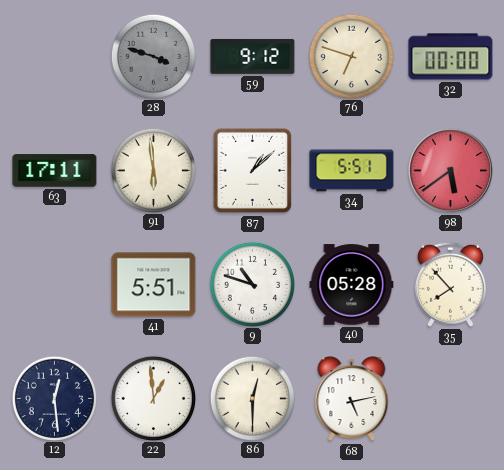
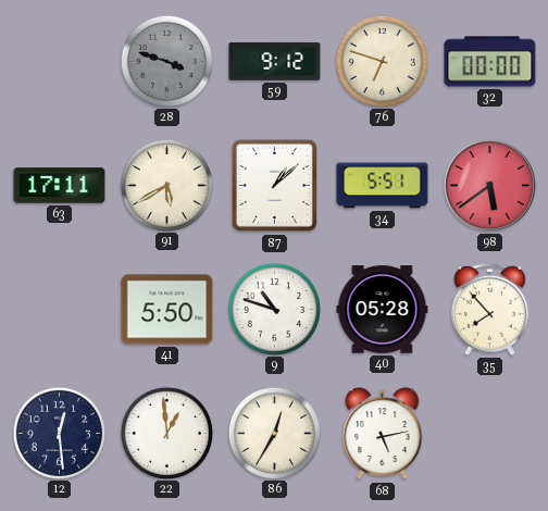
91: 5:59 -> 5:40 (166, 185)
41: 5:51 -> 5:50 (167, 310)
86: 12:30 -> 12:35 (274, 433)
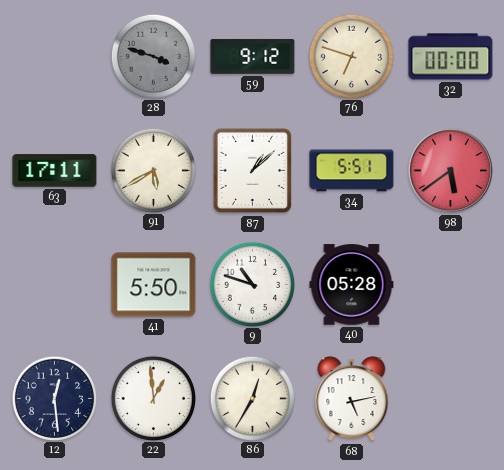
35: 7:53 -> none (489, 309)
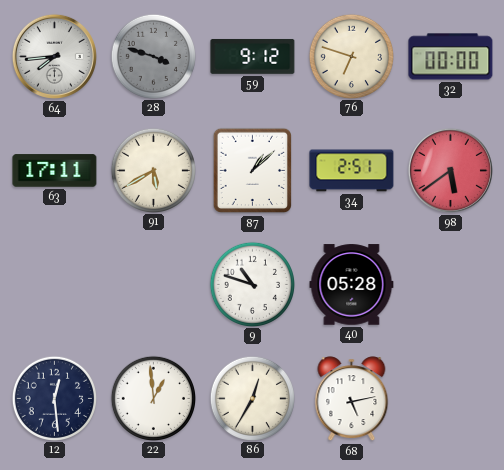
64: none -> 7:44 (54, 56)
34: 5:51 -> 2:51 (352, 171)
41: 5:50 -> none (154, 285)
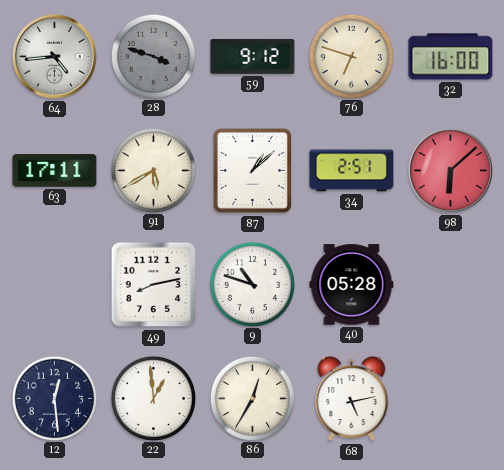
64: 7:44 -> 4:44 (54, 56)
32: 00:00 -> 16:00 (451, 57)
98: 5:39 -> 6:08 (450, 170)
49: none -> 8:13 (154, 285)
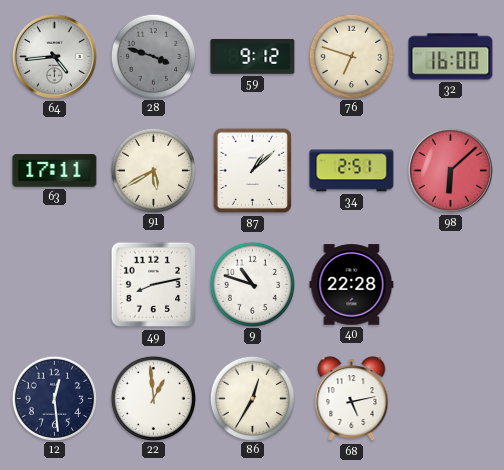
40: 05:28 -> 22:28 (352, 285)
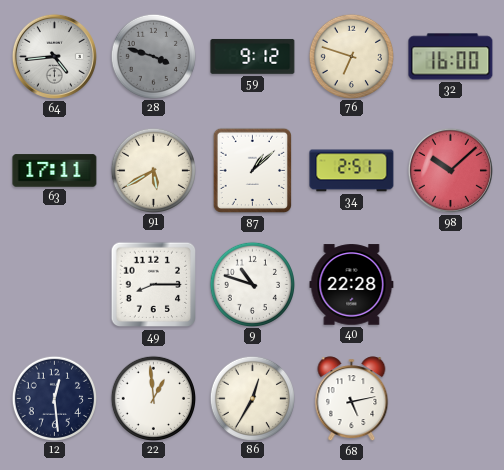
98: 6:08 -> 10:08 (450, 170)
49: 8:13 -> 8:15 (154, 285)
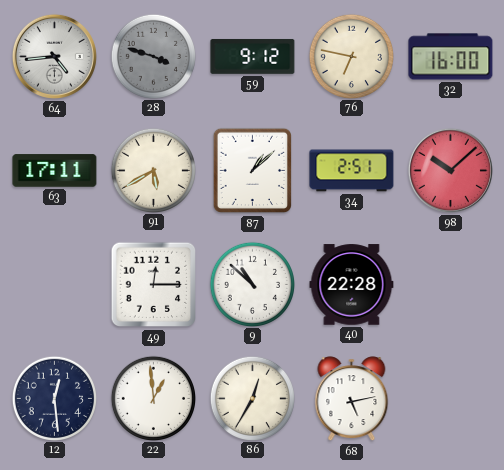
76: 6:48 -> 6:47 (351, 56)
49: 8:15 -> 12:15 (154, 285)
9: 10:48 -> 10:52 (252, 284)
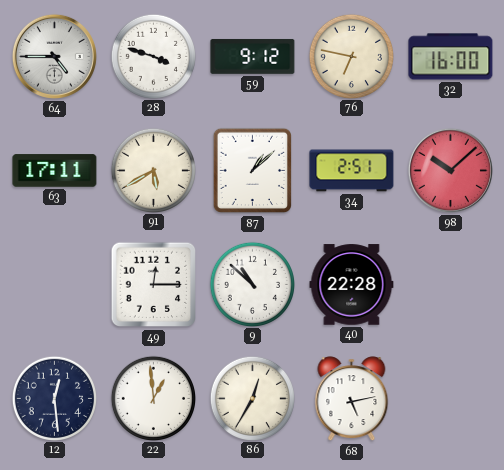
64: 4:44 -> 4:45 (54, 56)
28 dial: grey -> white (153, 56)
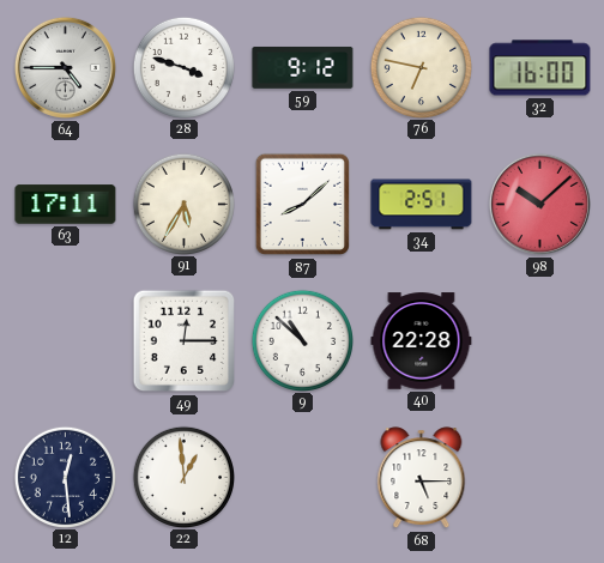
91: 5:40 -> 5:35 (183, 204)
87: 1:08 -> 8:08 (303, 205)
86: 12:35 -> none (252, 398)
68: 5:13 -> 5:15 (422, 478)
